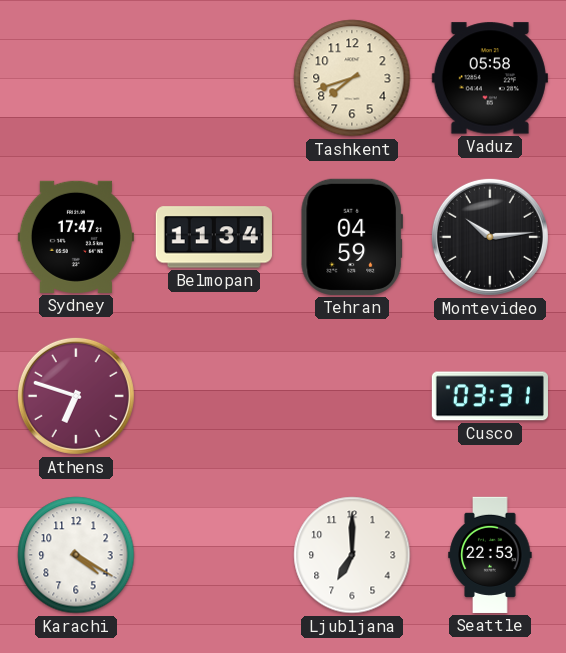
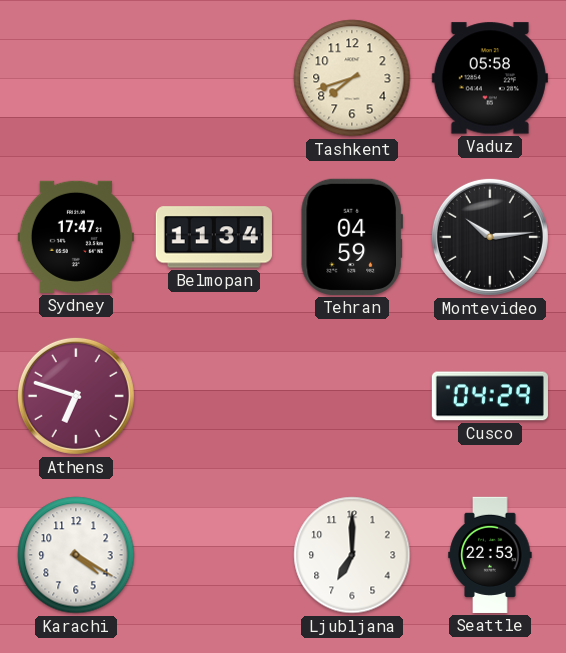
Cusco: 03:31 -> 04:29 (490, 396)
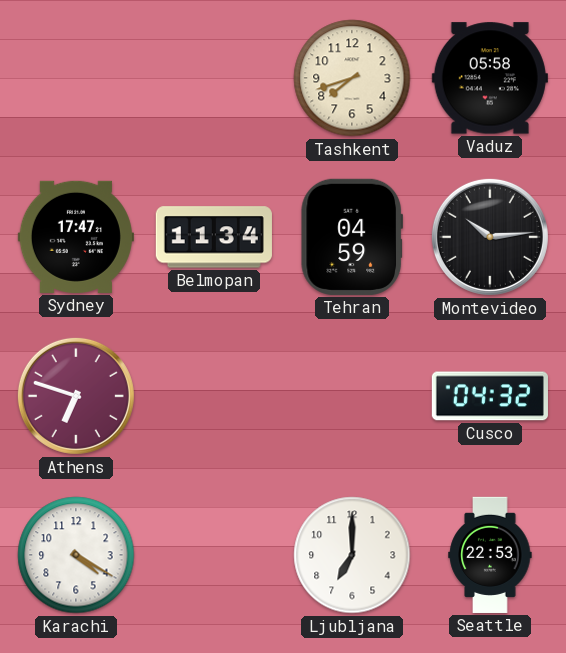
Cusco: 04:29 -> 04:32 (490, 396)
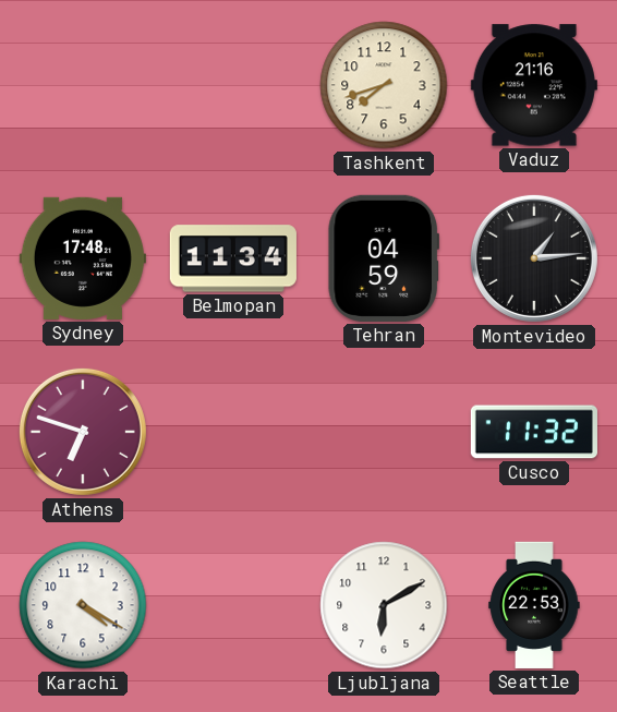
Vaduz: 05:58 -> 21:16 (534, 85)
Sydney: 17:47 -> 17:48 (83, 258)
Montevideo: 10:14 -> 1:14 (534, 258)
Cusco: 04:32 -> 11:32 (534, 432)
Ljubljana: 7:00 -> 6:10 (384, 605)
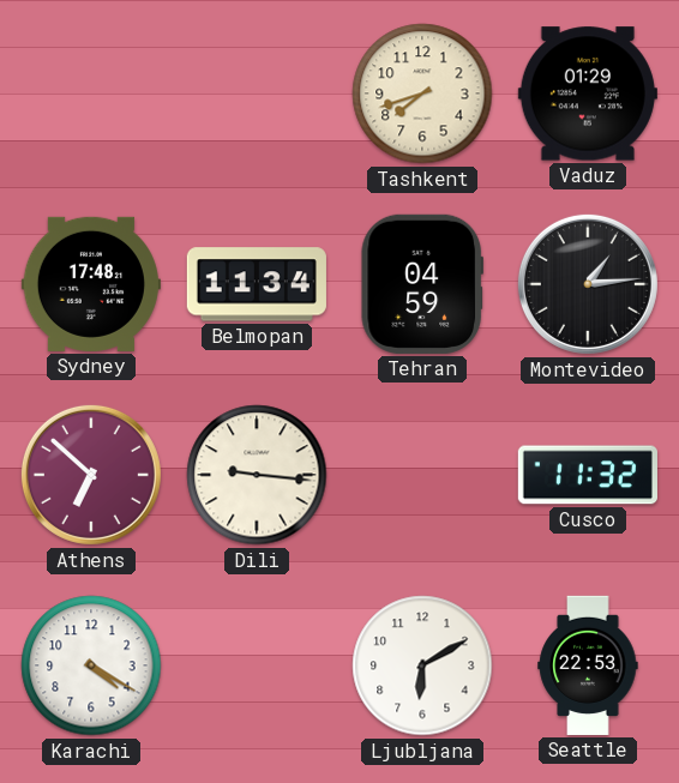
Vaduz: 21:16 -> 01:29 (588, 94)
Athens: 6:48 -> 6:52 (91, 475)
Dili: none -> 9:16 (257, 475)
